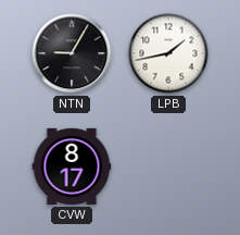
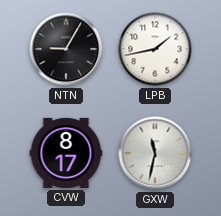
GXW: none -> 11:32 (155, 153)
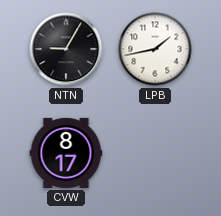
GXW: 11:32 -> none (155, 153)
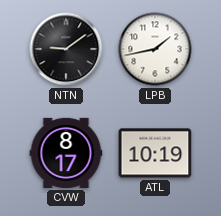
NTN: 9:05 -> 9:09 (66, 49)
ATL: none -> 10:19 (155, 153)
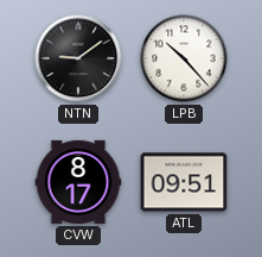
LPB: 1:43 -> 10:23 (184, 58)
ATL: 10:19 -> 09:51 (184, 182)
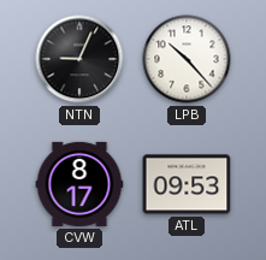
NTN: 9:09 -> 9:04 (79, 59)
ATL: 09:51 -> 09:53 (187, 184)
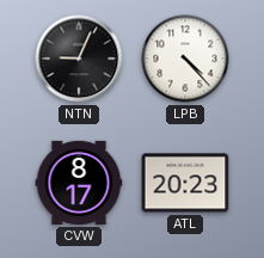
LPB: 10:23 -> 4:23 (185, 59)
ATL: 09:53 -> 20:23 (185, 183)
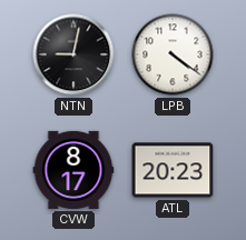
NTN: 9:04 -> 9:02 (73, 54)
LPB: 4:23 -> 4:21 (173, 54)
